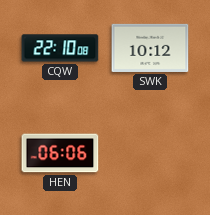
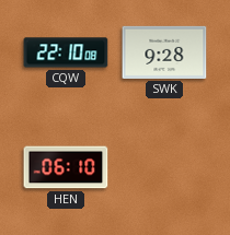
SWK: 10:12 -> 9:28 (164, 52)
HEN: 06:06 -> 06:10 (66, 167)
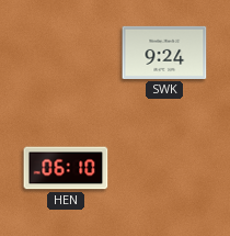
CQW: 22:10 -> none (66, 52)
SWK: 9:28 -> 9:24 (164, 53)
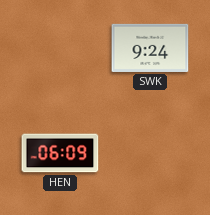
HEN: 06:10 -> 06:09 (60, 153)
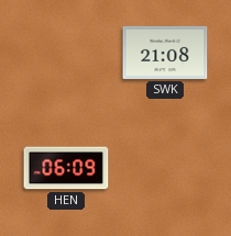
SWK: 9:24 -> 21:08 (165, 53)
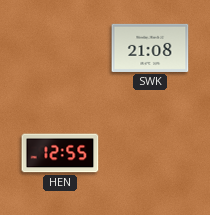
HEN: 06:09 -> 12:55 (60, 153)
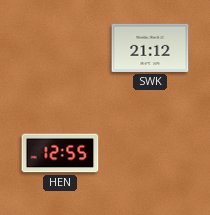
SWK: 21:08 -> 21:12 (150, 48)
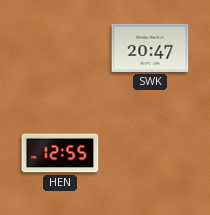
SWK: 21:12 -> 20:47 (150, 48)
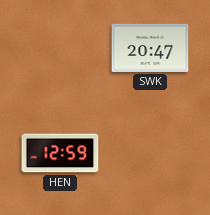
HEN: 12:55 -> 12:59 (60, 153)
